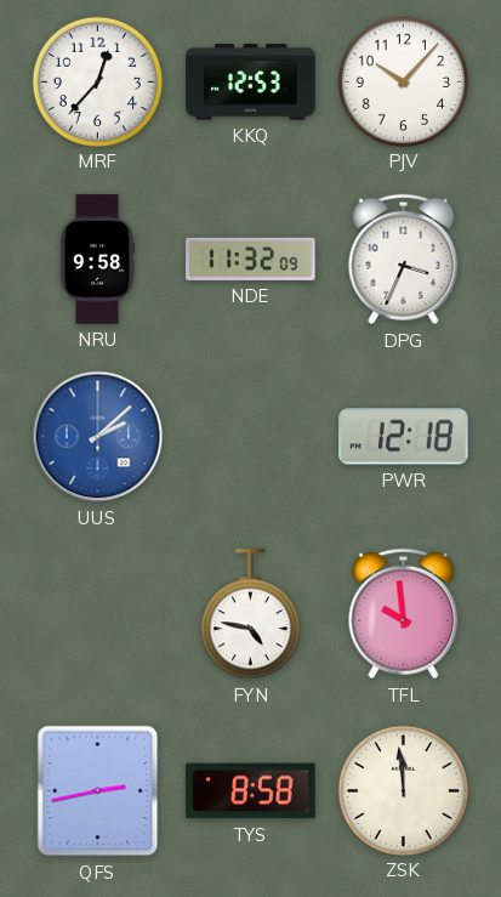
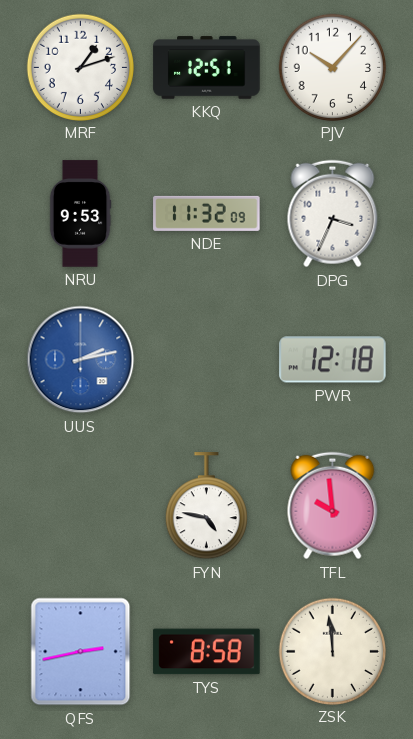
MRF: 12:37 -> 1:12 (80, 67)
KKQ: 12:53 -> 12:51 (207, 68)
NRU: 9:58 -> 9:53 (80, 214)
UUS: 2:08 -> 2:13 (81, 360)
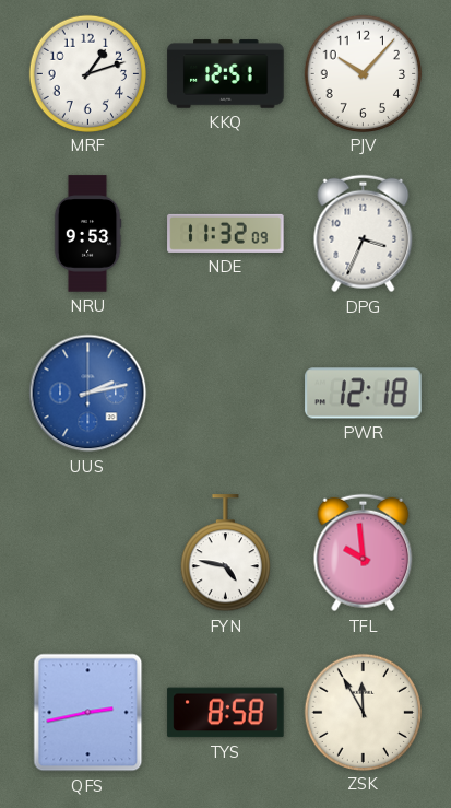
ZSK: 11:59 -> 11:55 (363, 712)
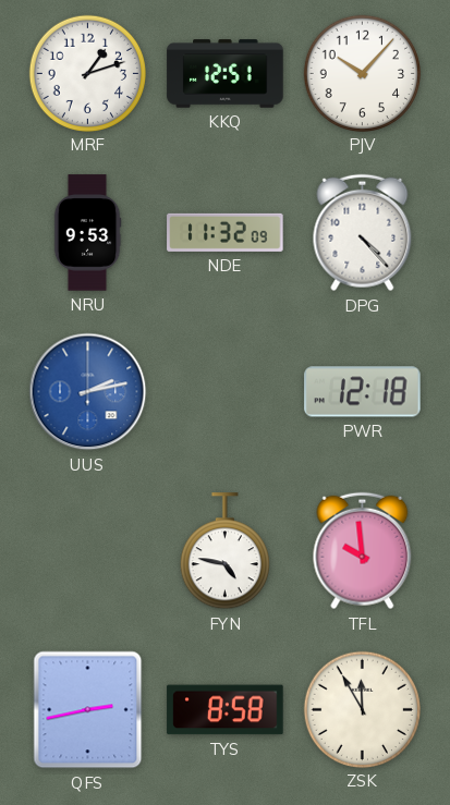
DPG: 3:34 -> 4:23 (363, 233)
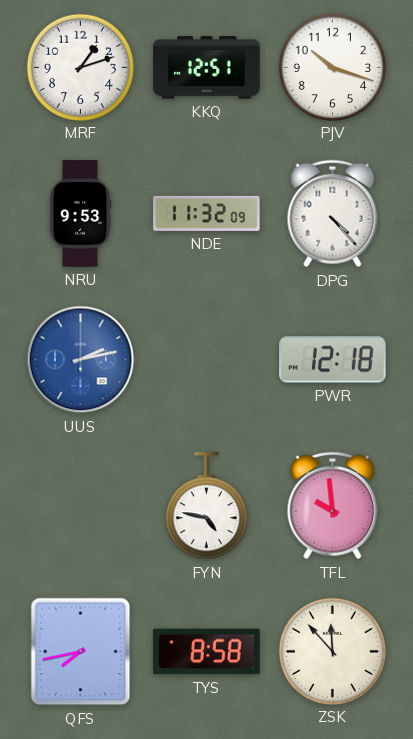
PJV: 10:07 -> 10:18 (332, 67)
QFS: 2:43 -> 7:43 (81, 652)
ZSK: 11:55 -> 11:53 (332, 651)
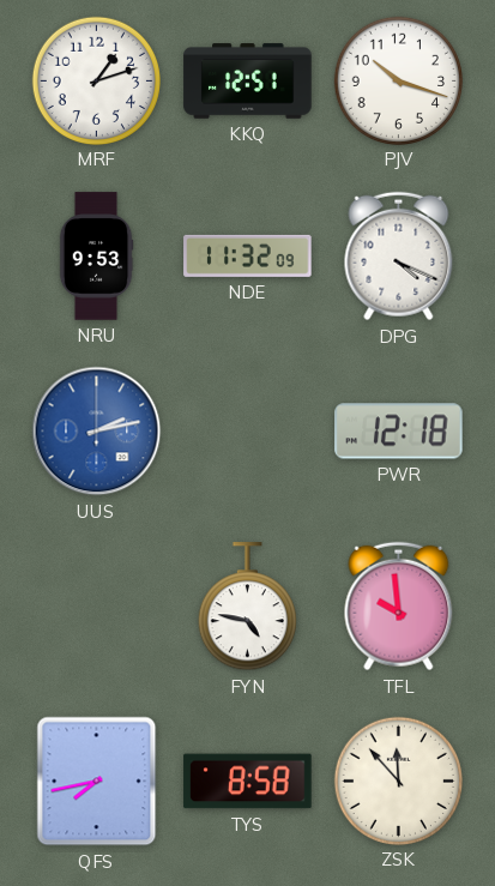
DPG: 4:23 -> 4:19 (399, 257)
